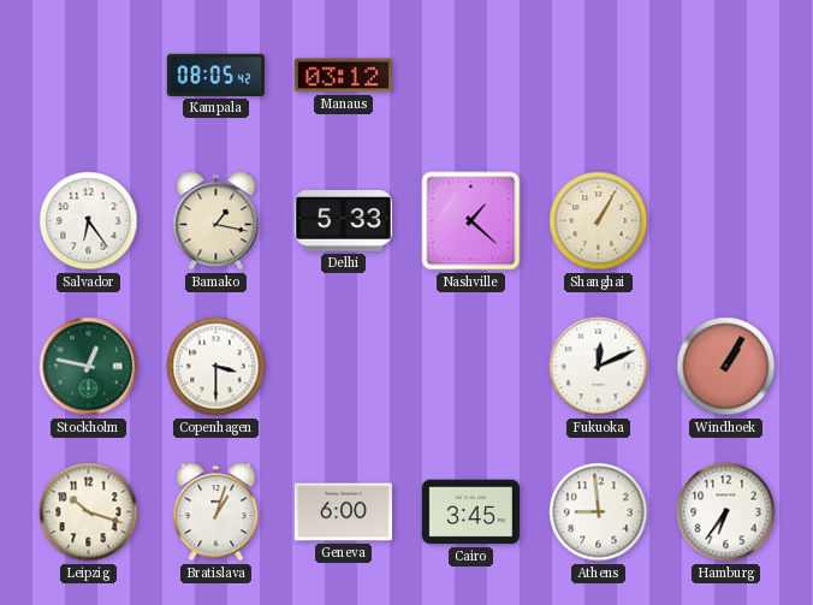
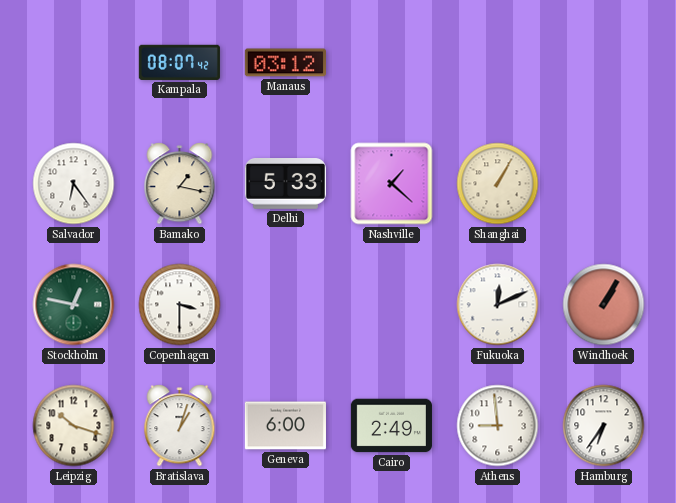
Kampala: 08:05 -> 08:07 (179, 62)
Cairo: 3:45 -> 2:49 (391, 426)
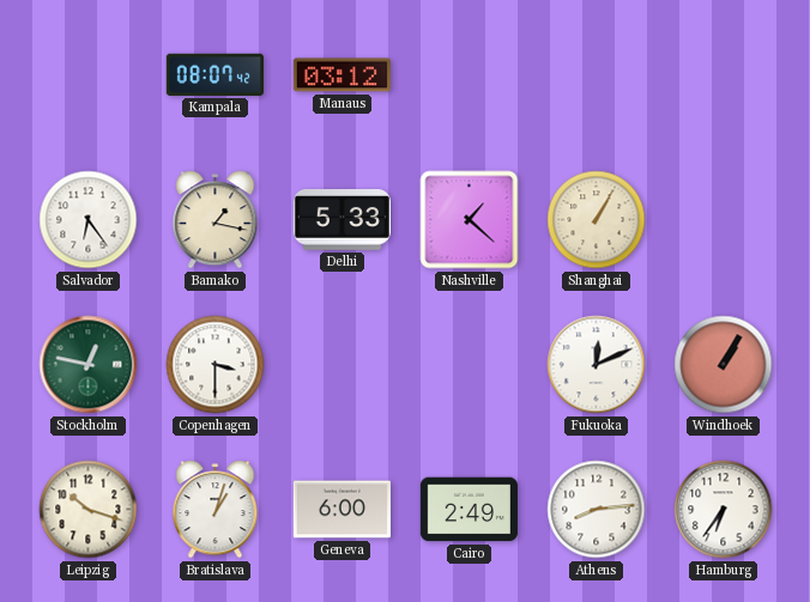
Athens: 8:59 -> 8:14 (597, 510)
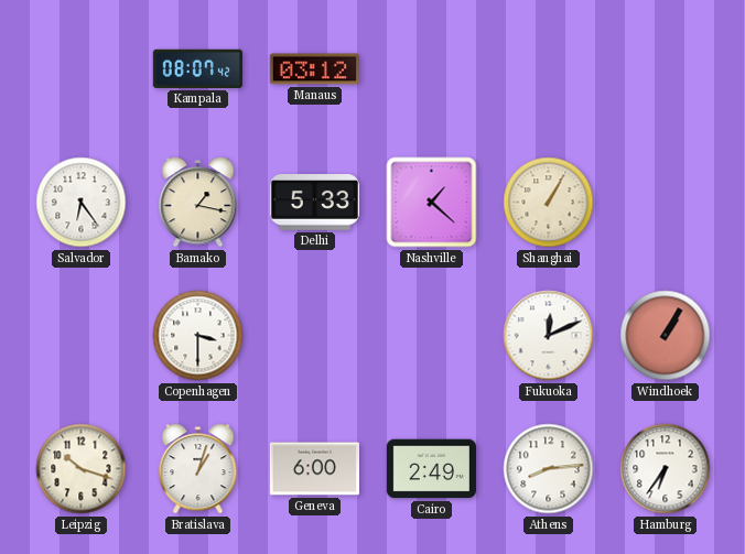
Stockholm: 12:47 -> none (89, 365)
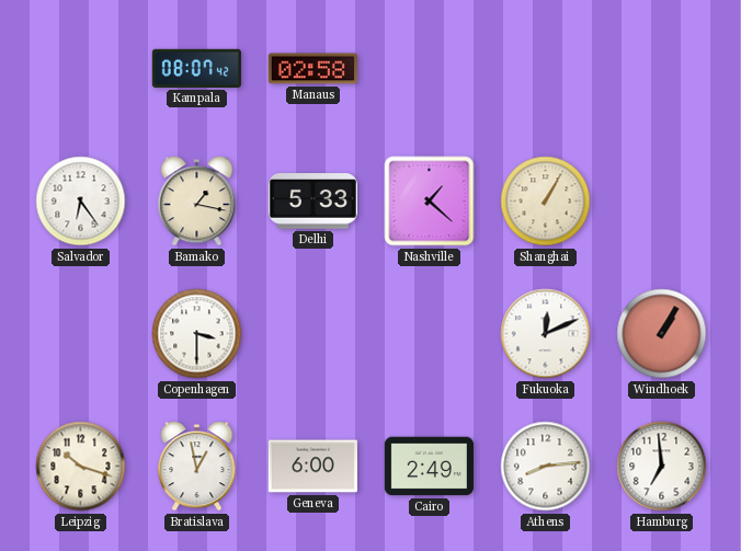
Manaus: 03:12 -> 02:58 (312, 69)
Bratislava: 1:03 -> 12:58 (197, 467)
Hamburg: 6:36 -> 6:59 (662, 467)
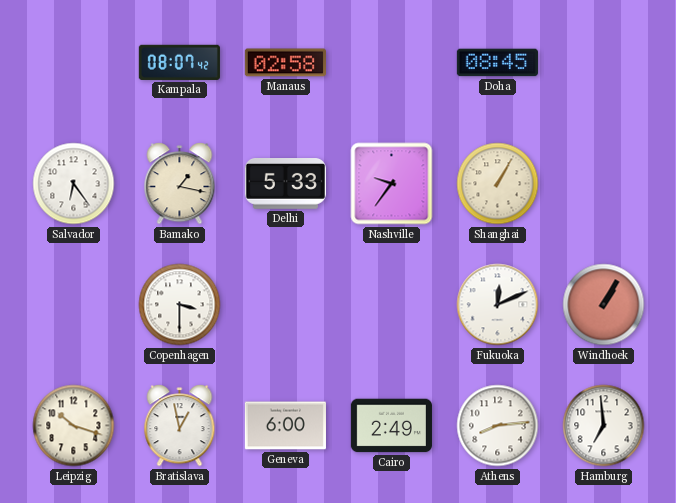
Doha: none -> 08:45 (497, 63)
Nashville: 1:22 -> 9:36 (392, 184)
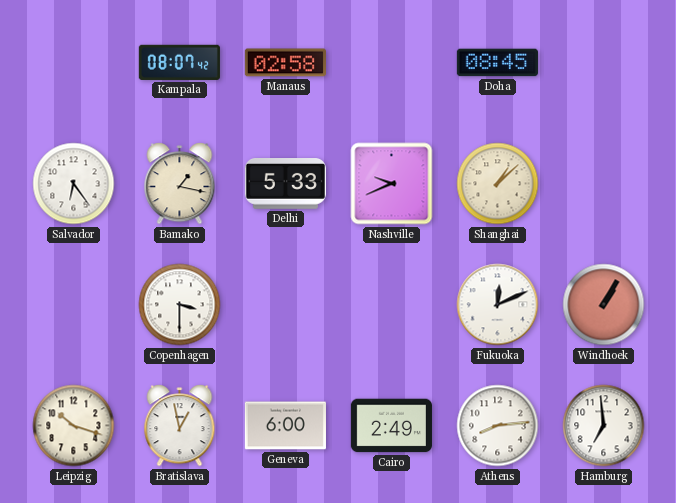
Nashville: 9:36 -> 9:41 (392, 184)
Shanghai: 1:05 -> 1:08 (498, 184)
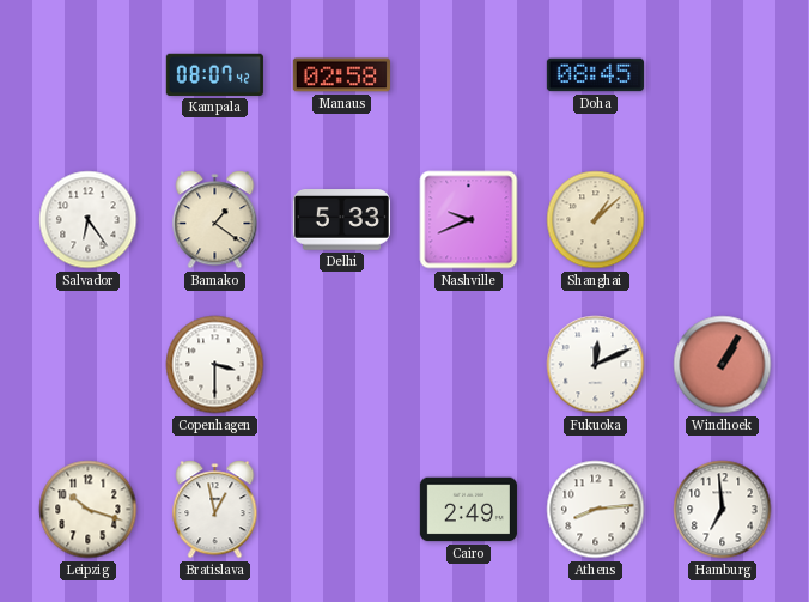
Bamako: 1:17 -> 1:21 (215, 220)
Geneva: 6:00 -> none (285, 426)
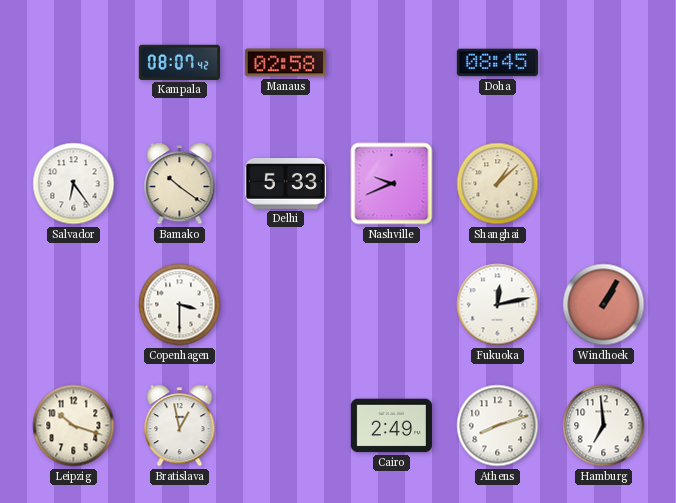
Bamako: 1:21 -> 10:21 (180, 184)
Fukuoka: 12:11 -> 12:13 (498, 305)
Athens: 8:14 -> 8:12 (498, 426)
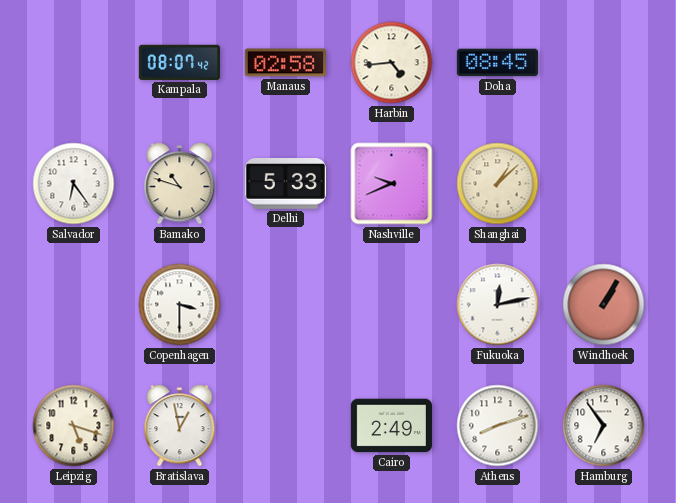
Harbin: none -> 4:44 (392, 63)
Bamako: 10:21 -> 10:48 (180, 184)
Leipzig: 10:18 -> 5:18 (74, 426)
Hamburg: 6:59 -> 6:54 (604, 426)
